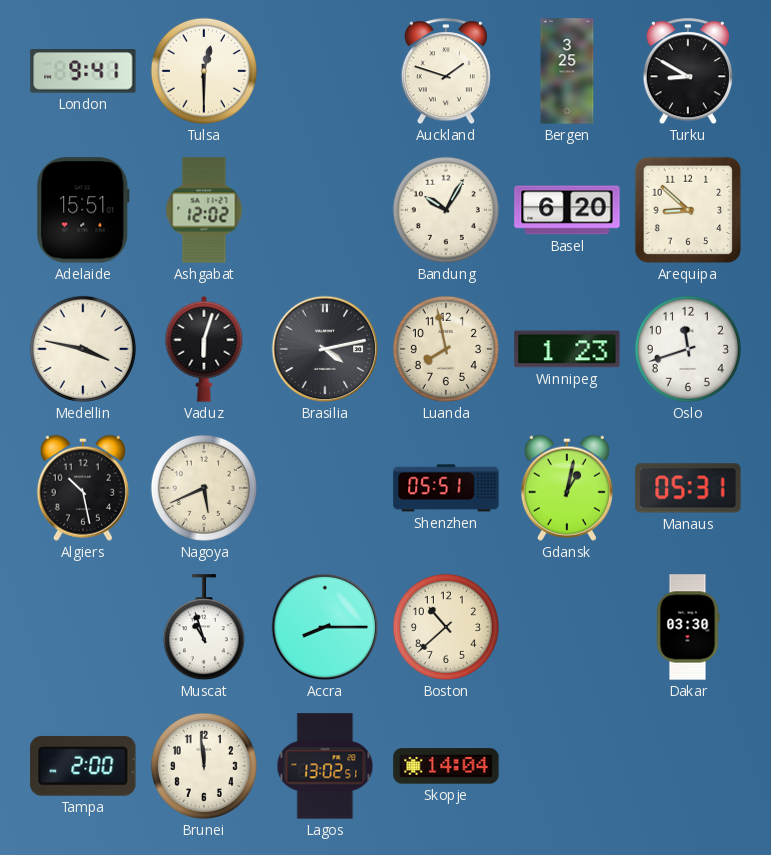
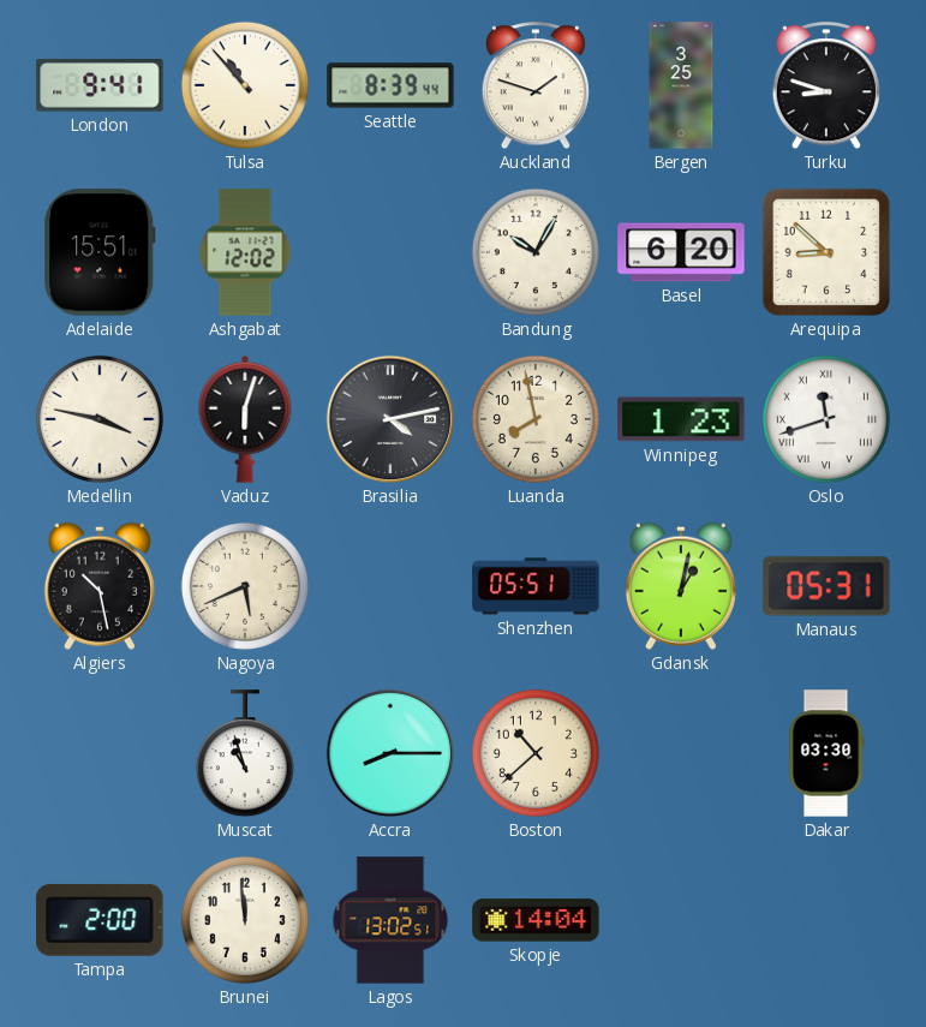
Tulsa: 12:30 -> 10:53 (245, 85)
Seattle: none -> 8:39 (390, 85)
Turku: 8:50 -> 8:48 (826, 86)
Oslo numerals: Arabic -> Roman (826, 419)
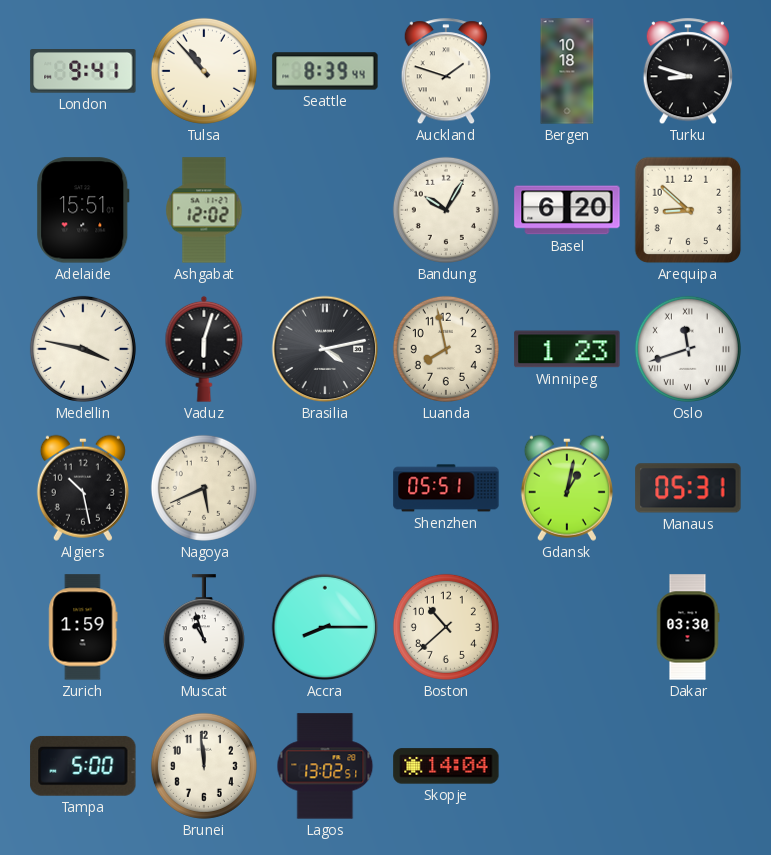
Bergen: 3:25 -> 10:18 (567, 71)
Zurich: none -> 1:59 (83, 627)
Tampa: 2:00 -> 5:00 (83, 766)
